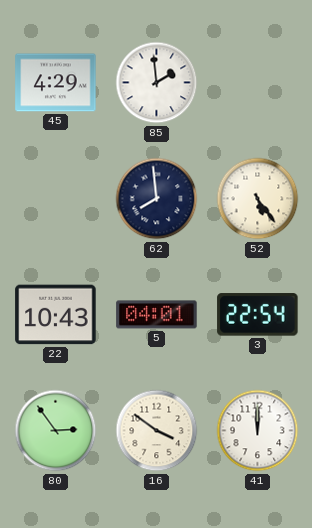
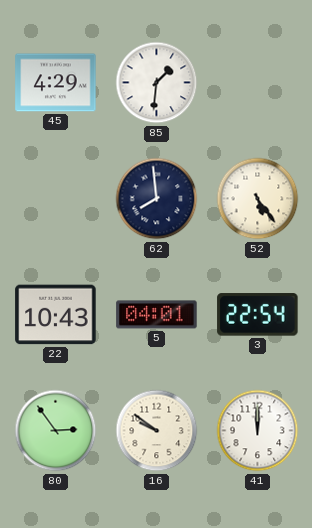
85: 1:59 -> 1:31 (157, 83)
16: 3:51 -> 9:51 (157, 431)
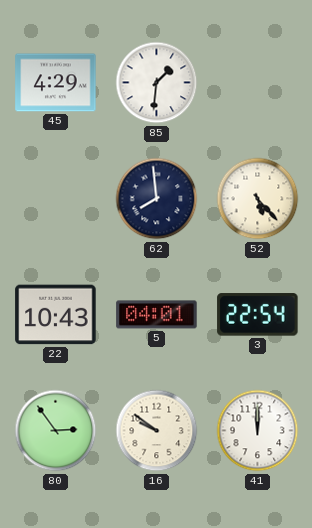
52: 5:24 -> 5:23 (258, 199)
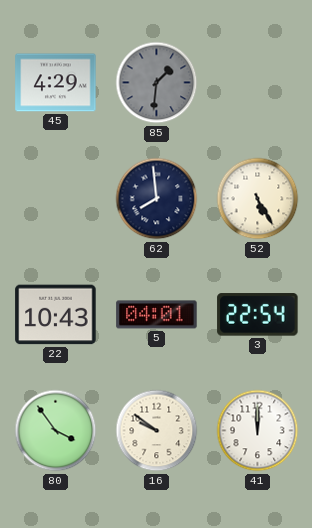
85 dial: white -> grey (157, 83)
52: 5:23 -> 5:25 (258, 199)
80: 2:54 -> 3:54 (56, 431)
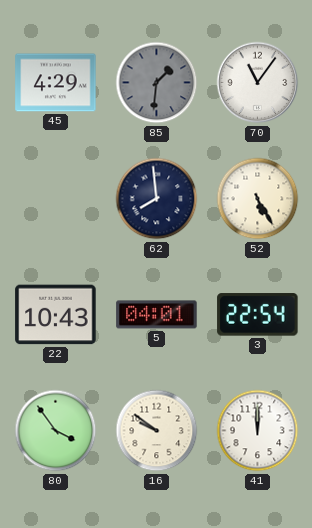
70: none -> 11:06 (258, 83)
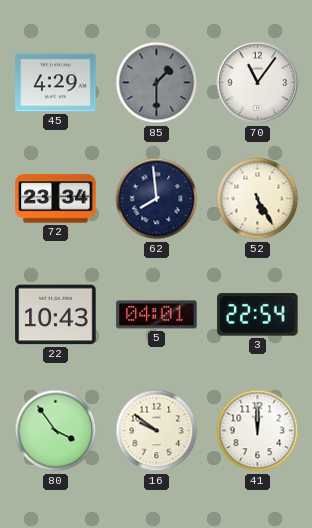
85: 1:31 -> 1:30 (157, 83)
72: none -> 23:34 (56, 199)
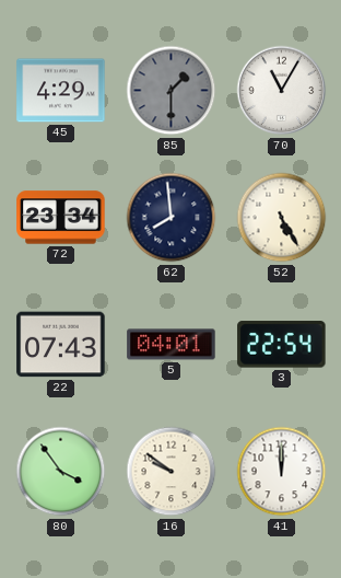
70: 11:06 -> 11:05 (282, 91)
22: 10:43 -> 07:43 (61, 345)
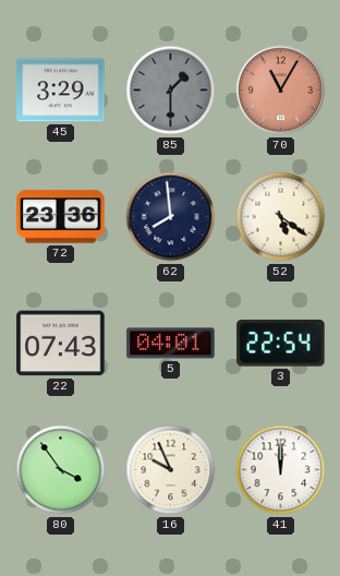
45: 4:29 -> 3:29 (61, 91)
70 dial: white -> salmon (281, 91)
72: 23:34 -> 23:36 (61, 217)
52: 5:25 -> 5:21 (281, 217)
16: 9:51 -> 9:56 (171, 470)
